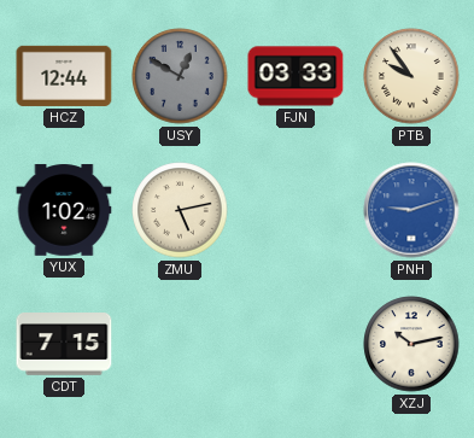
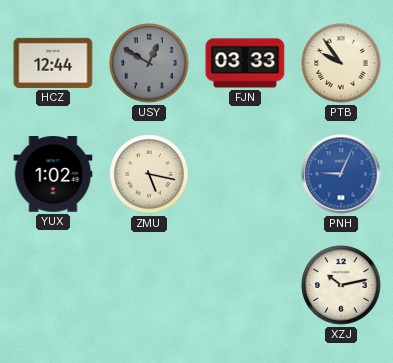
ZMU: 5:13 -> 5:17 (149, 174)
PNH: 9:12 -> 9:04 (341, 174)
CDT: 7:15 -> none (64, 344)
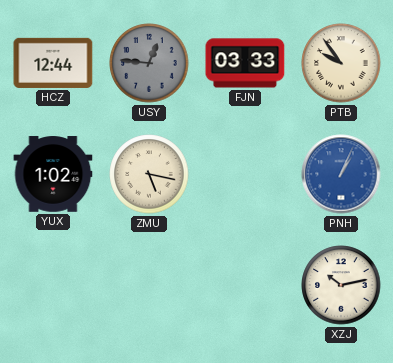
USY: 12:50 -> 12:46 (149, 63)
PNH: 9:04 -> 1:04 (341, 174)
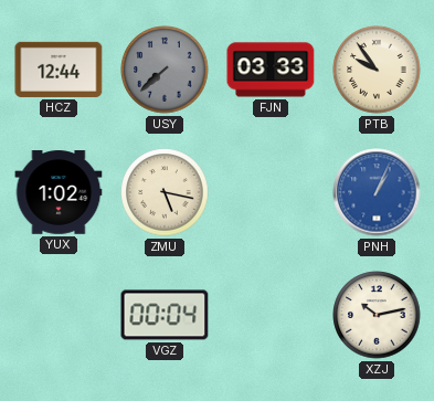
USY: 12:46 -> 7:38 (165, 70)
VGZ: none -> 00:04 (165, 315)
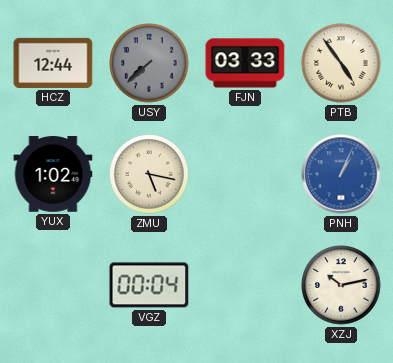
PTB: 9:54 -> 4:54 (341, 63)
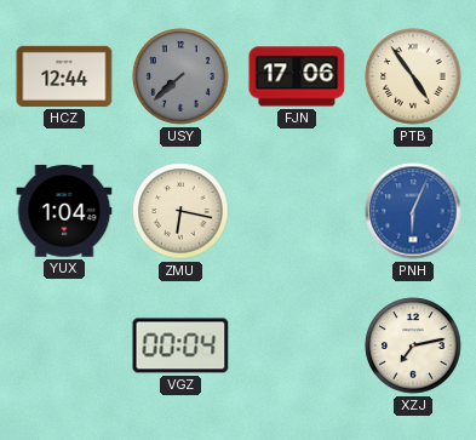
FJN: 03:33 -> 17:06 (297, 76)
YUX: 1:02 -> 1:04 (64, 211)
ZMU: 5:17 -> 6:17 (180, 211)
PNH: 1:04 -> 6:04 (413, 211)
XZJ: 10:13 -> 7:13 (413, 345)
